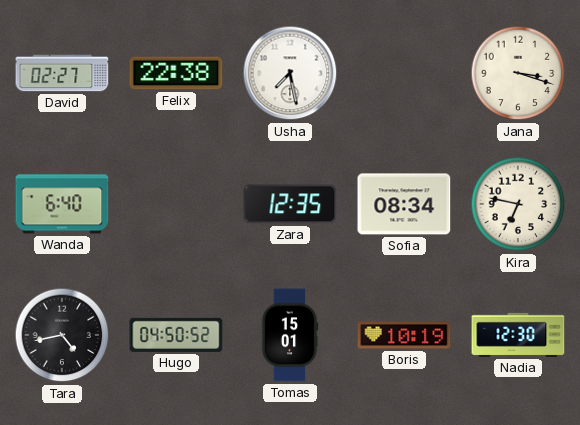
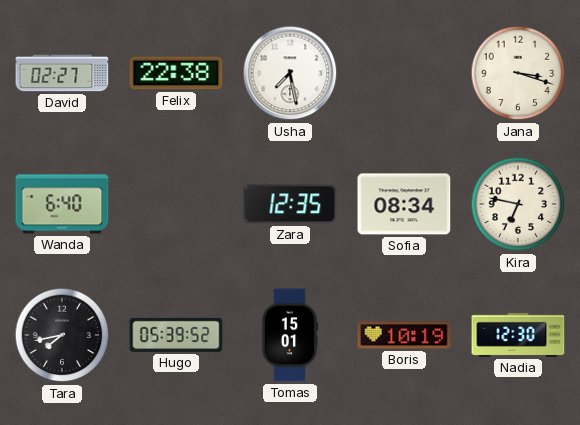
Tara: 4:43 -> 7:43 (62, 335)
Hugo: 04:50 -> 05:39 (176, 335)
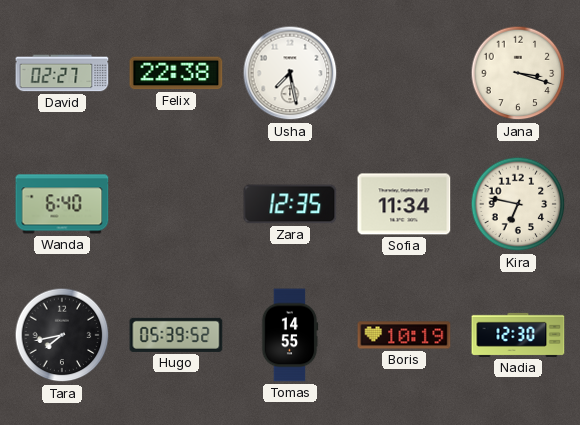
Sofia: 08:34 -> 11:34 (404, 204)
Tomas: 15:01 -> 14:55 (290, 335)
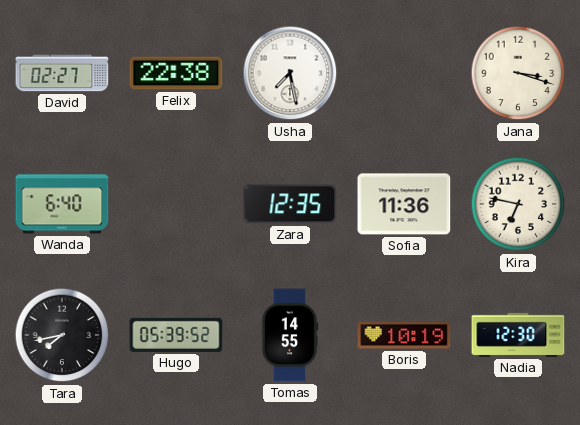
Sofia: 11:34 -> 11:36 (404, 204)
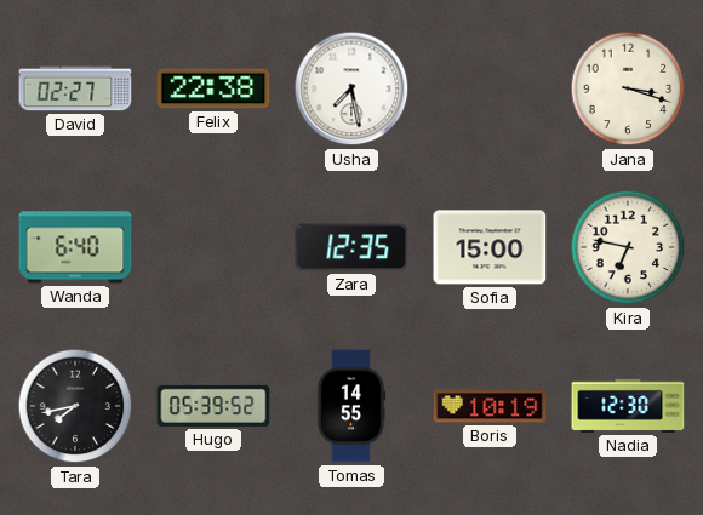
Sofia: 11:36 -> 15:00 (490, 247)
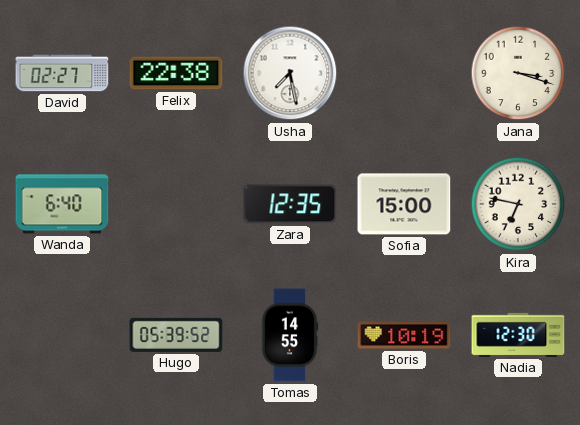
Tara: 7:43 -> none (75, 406)
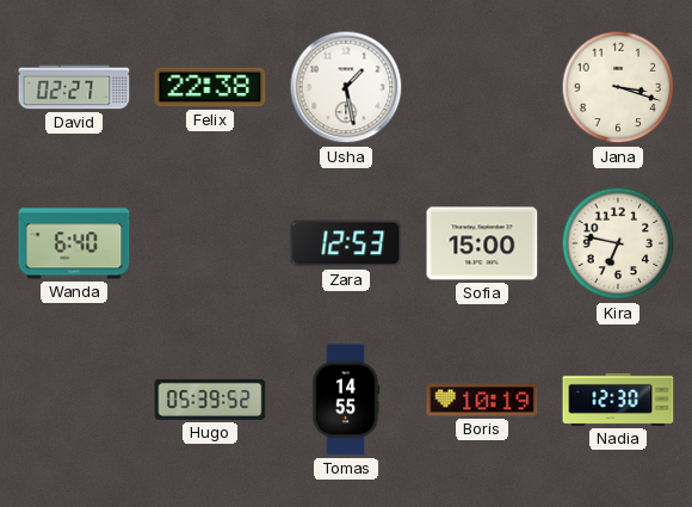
Usha: 7:28 -> 1:28 (346, 87)
Zara: 12:35 -> 12:53 (346, 243)
